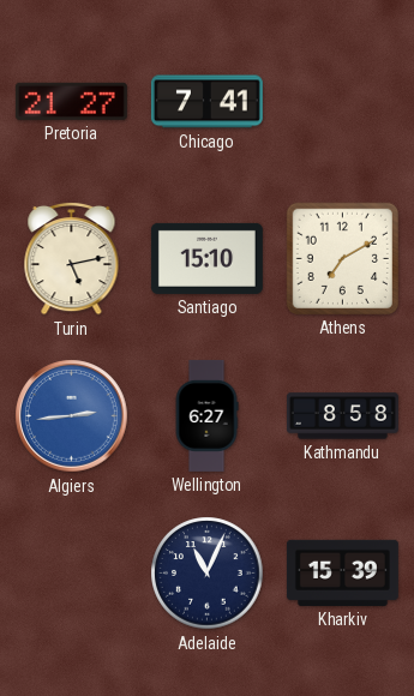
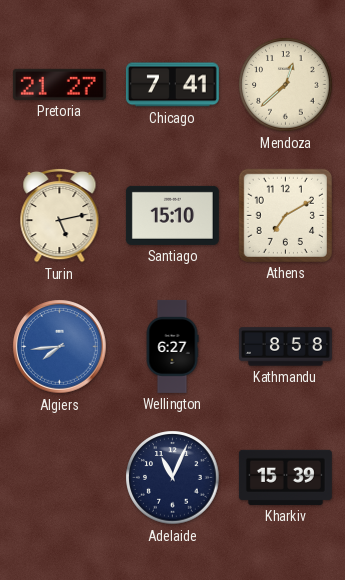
Mendoza: none -> 12:38 (286, 85)
Algiers: 2:44 -> 7:44 (60, 347)
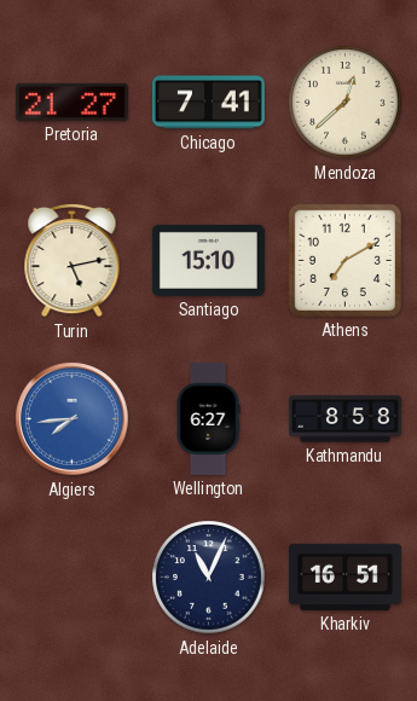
Kharkiv: 15:39 -> 16:51 (344, 577)
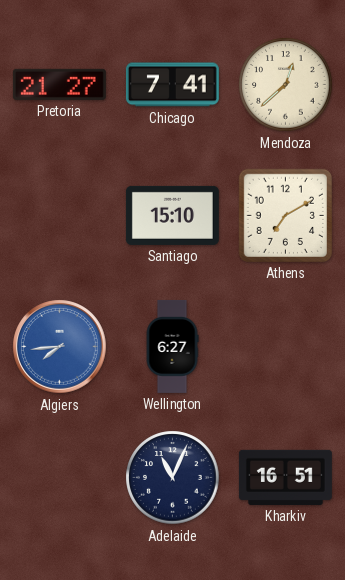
Turin: 5:13 -> none (73, 260)
Kathmandu: 8:58 -> none (344, 419)
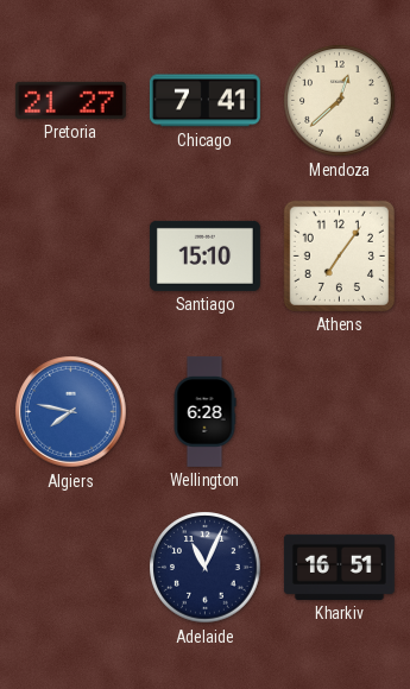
Athens: 7:10 -> 7:06 (339, 255)
Algiers: 7:44 -> 7:47 (71, 412)
Wellington: 6:27 -> 6:28 (204, 411)
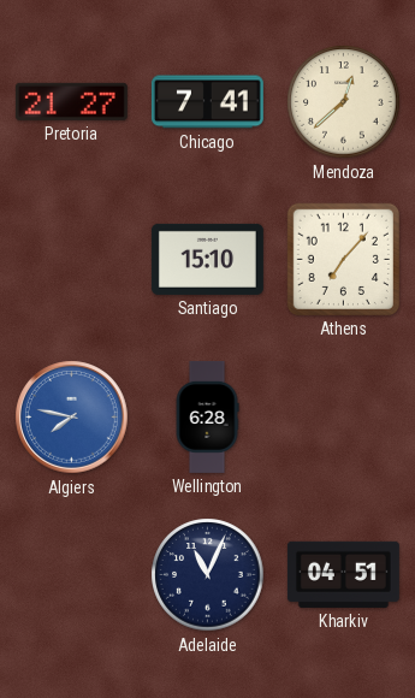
Athens: 7:06 -> 7:07 (343, 259)
Kharkiv: 16:51 -> 04:51 (343, 574)
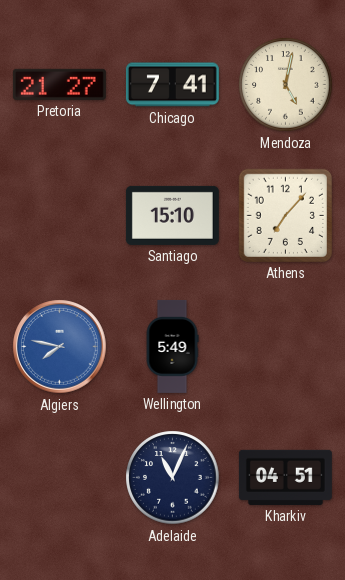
Mendoza: 12:38 -> 5:02 (286, 85)
Wellington: 6:28 -> 5:49 (172, 346)
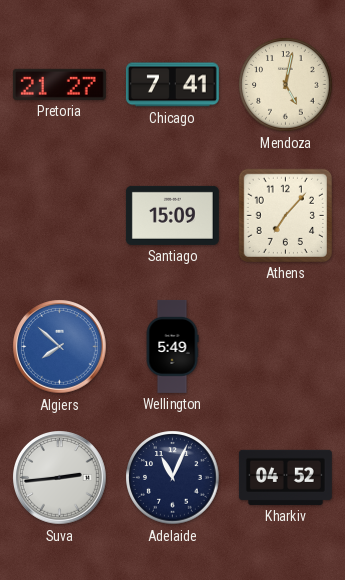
Santiago: 15:10 -> 15:09 (172, 215)
Algiers: 7:47 -> 7:52 (60, 347)
Suva: none -> 2:44 (60, 478)
Kharkiv: 04:51 -> 04:52 (285, 477)
